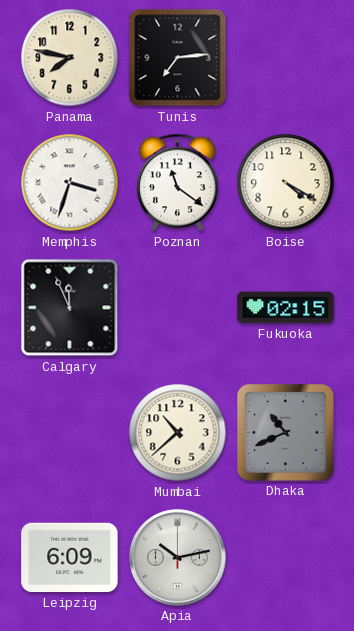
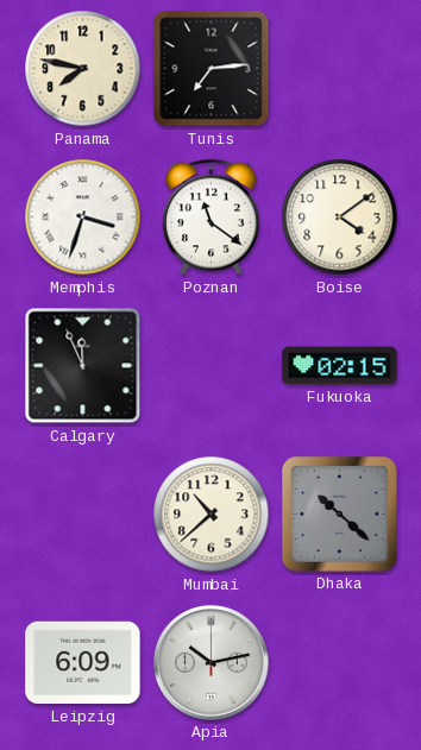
Boise: 4:20 -> 4:09 (340, 218)
Dhaka: 10:41 -> 10:22 (340, 515)
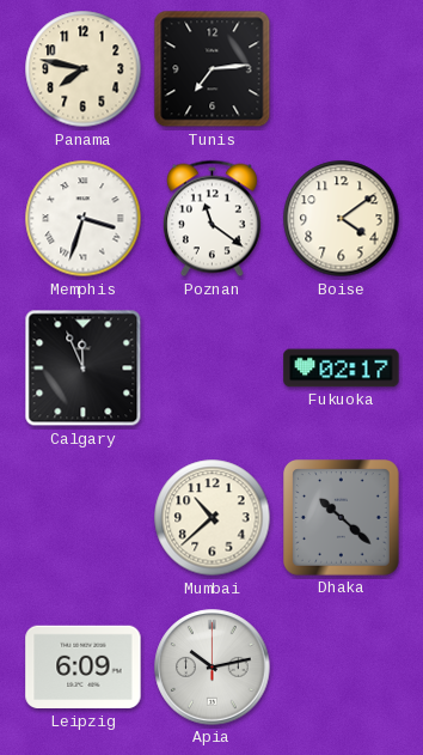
Fukuoka: 02:15 -> 02:17 (342, 369)
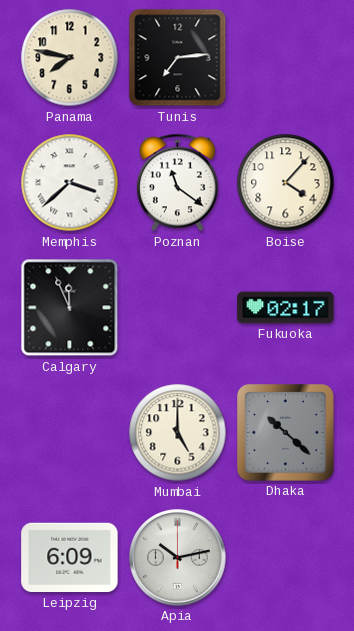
Memphis: 3:33 -> 3:38 (70, 183)
Boise: 4:09 -> 4:07 (286, 183)
Mumbai: 10:38 -> 5:00 (178, 433)
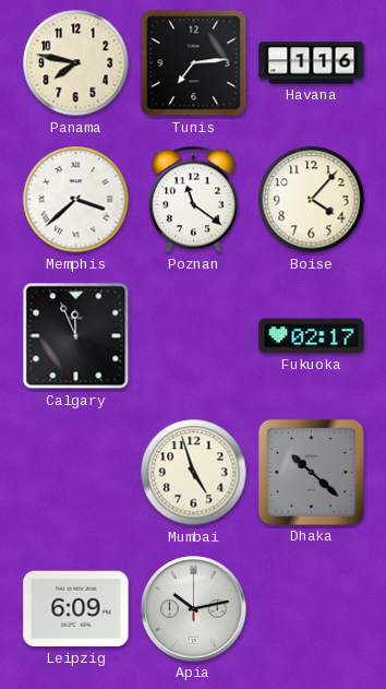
Havana: none -> 1:16 (312, 63)
Mumbai: 5:00 -> 4:57 (194, 473)
